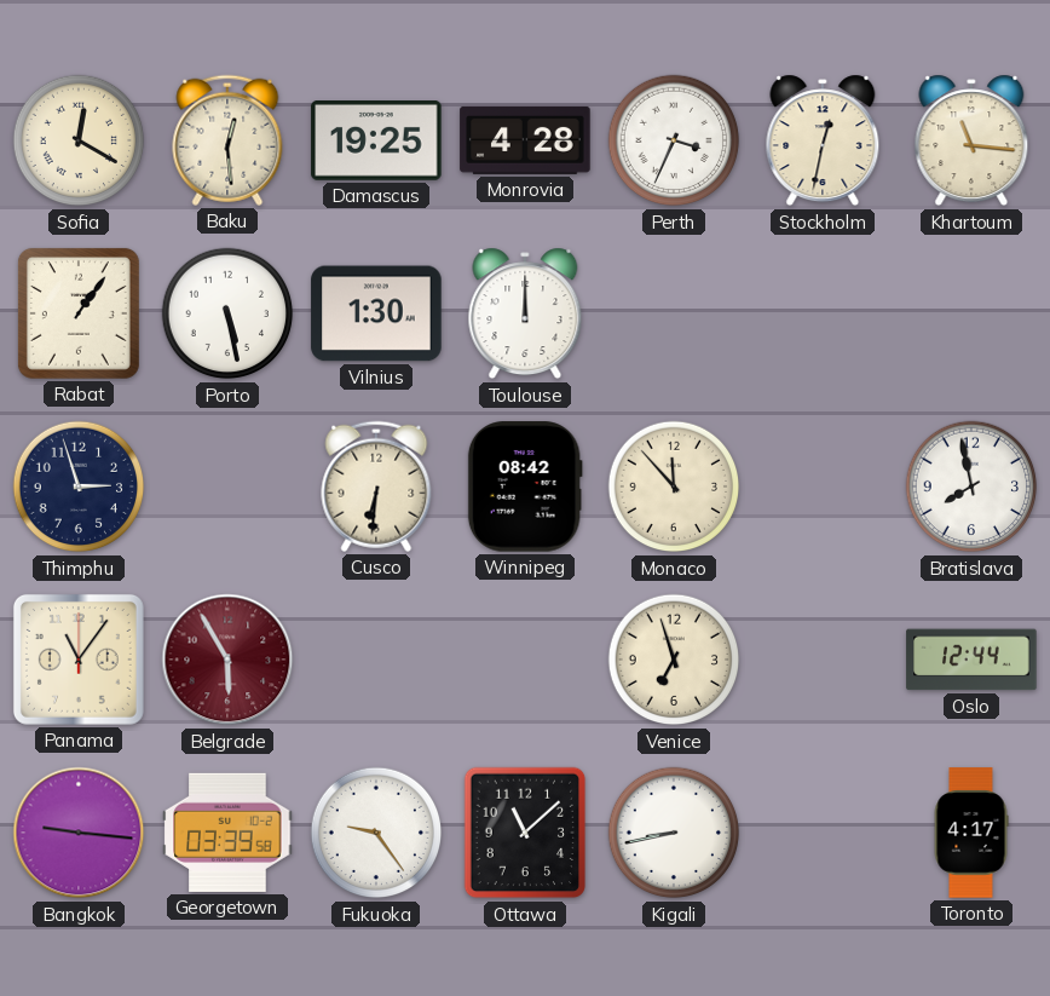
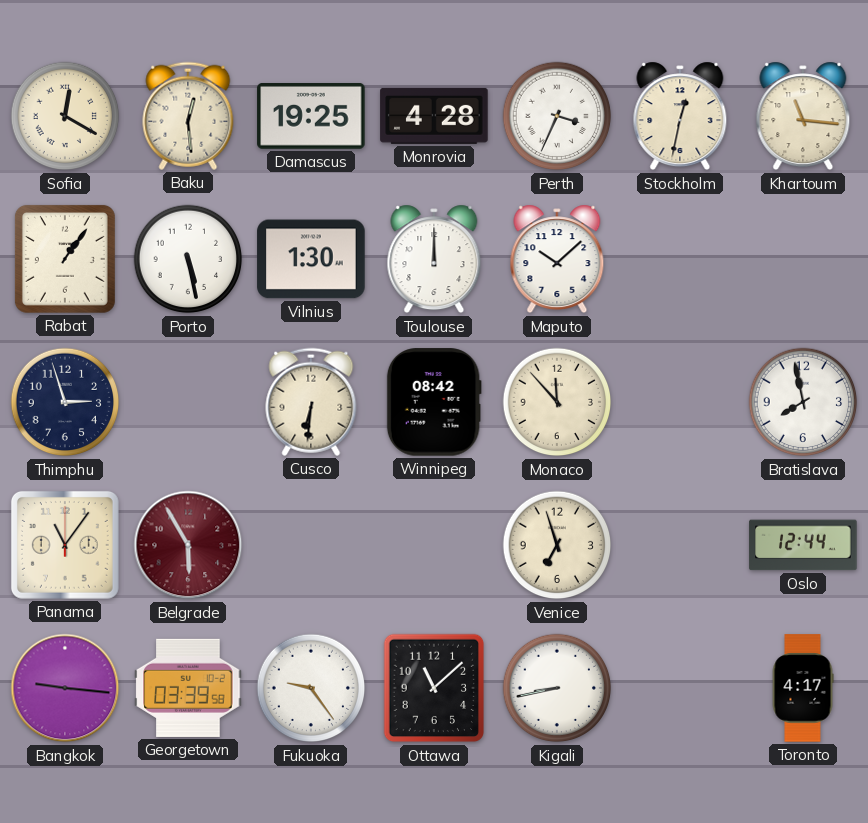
Maputo: none -> 10:08 (557, 259)
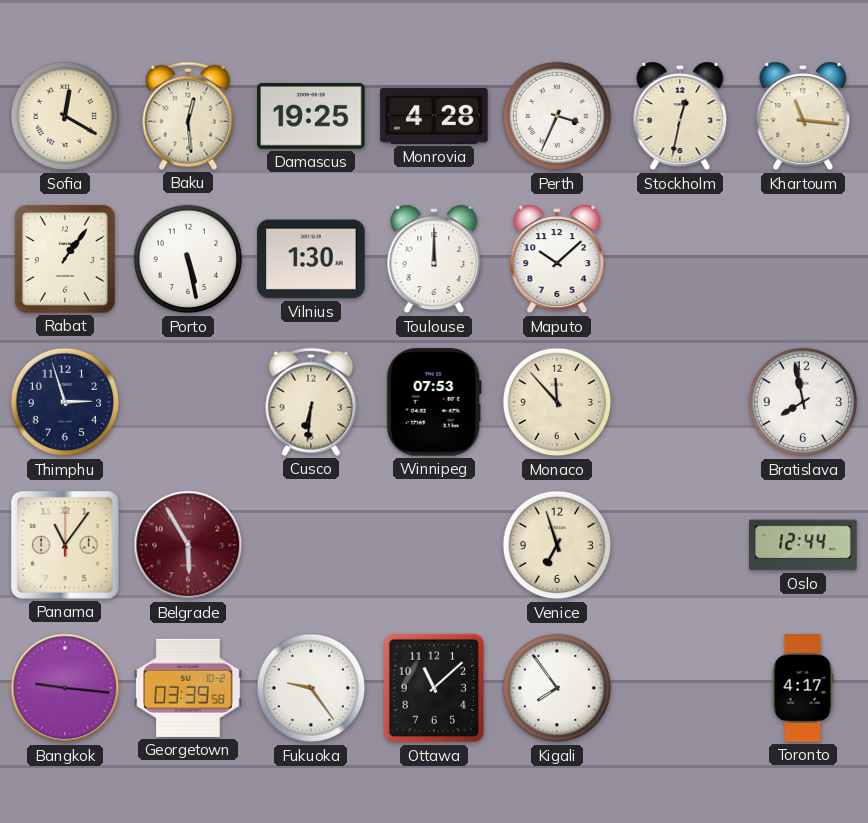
Winnipeg: 08:42 -> 07:53 (434, 402)
Kigali: 8:43 -> 7:54 (557, 688)
